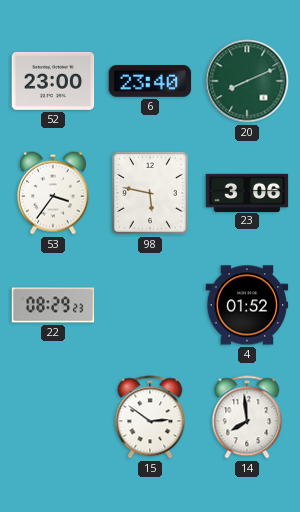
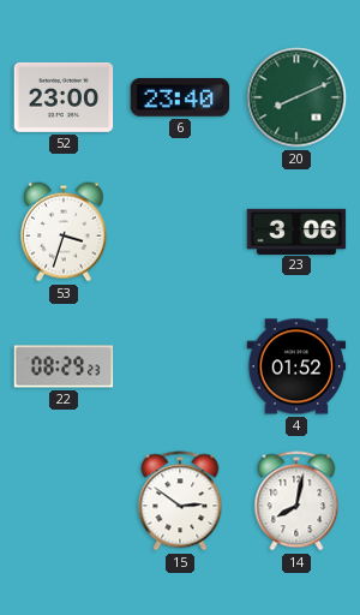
53: 3:36 -> 3:33 (64, 232)
98: 5:47 -> none (150, 193)
14: 7:59 -> 8:02 (296, 501)
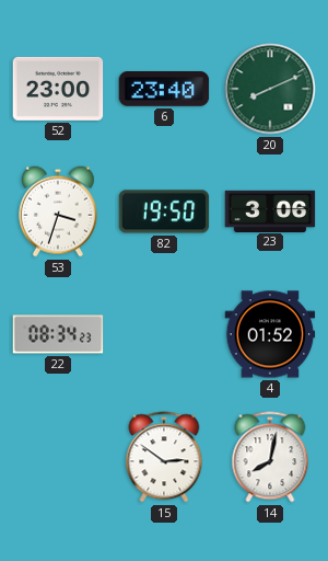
82: none -> 19:50 (164, 211)
22: 08:29 -> 08:34 (58, 334)
